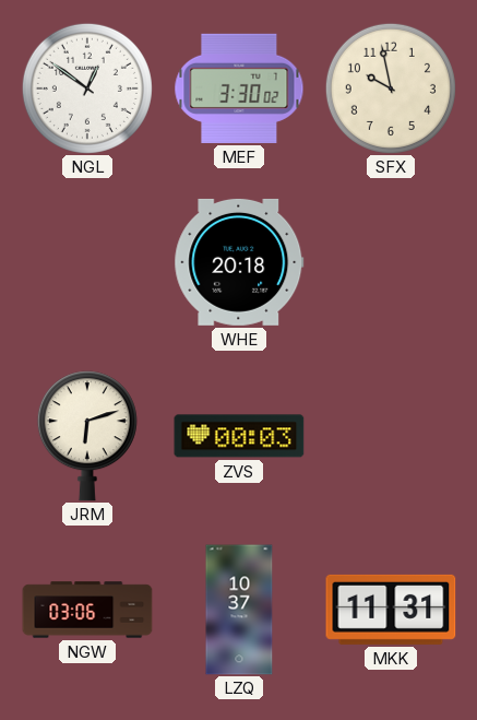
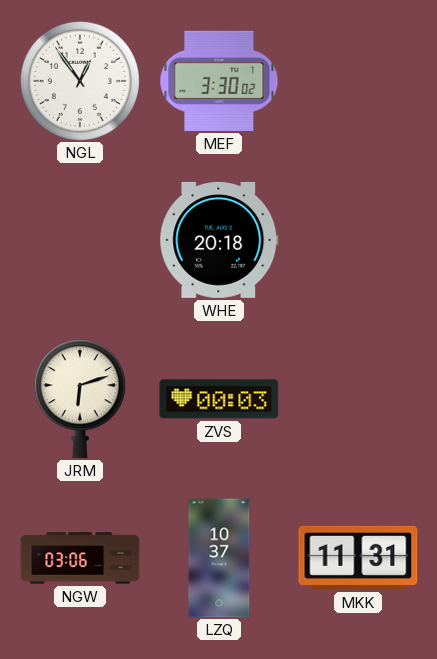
NGL: 12:51 -> 12:54 (80, 81)
SFX: 9:58 -> none (391, 88)
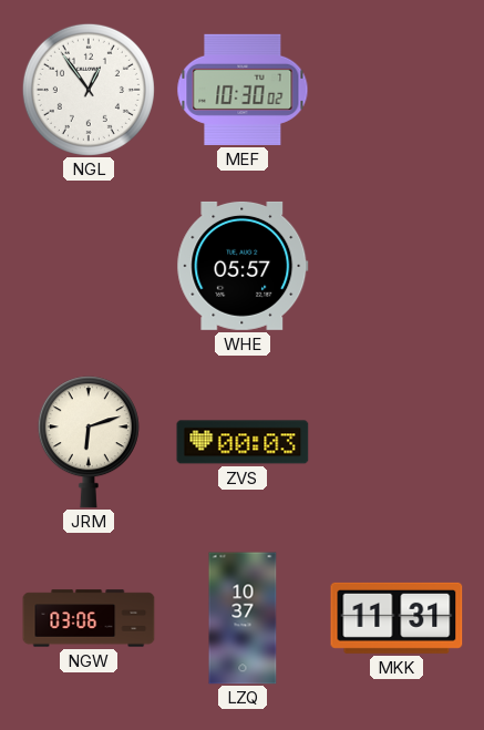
MEF: 3:30 -> 10:30 (243, 90)
WHE: 20:18 -> 05:57 (243, 266)
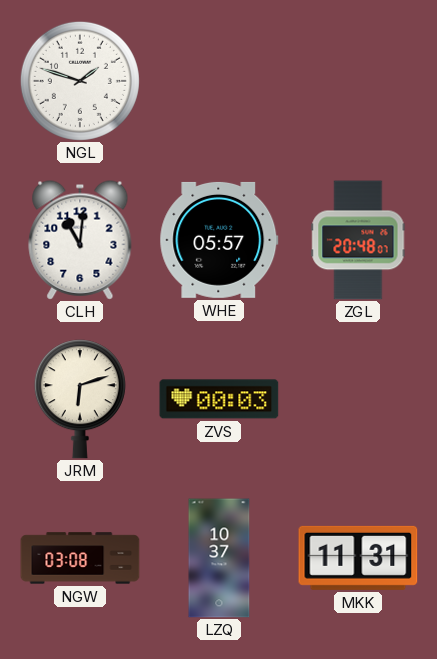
NGL: 12:54 -> 1:48 (80, 81)
MEF: 10:30 -> none (243, 90)
CLH: none -> 11:01 (80, 240)
ZGL: none -> 20:48 (358, 240)
NGW: 03:06 -> 03:08 (80, 558)
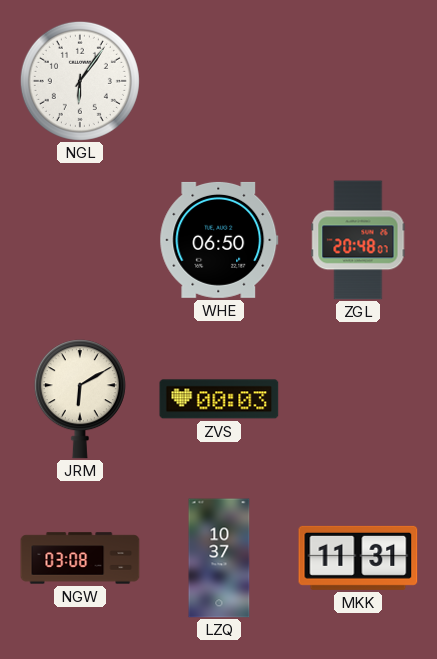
NGL: 1:48 -> 6:06 (80, 81)
CLH: 11:01 -> none (80, 240)
WHE: 05:57 -> 06:50 (219, 240)
JRM: 6:12 -> 6:10 (80, 399)
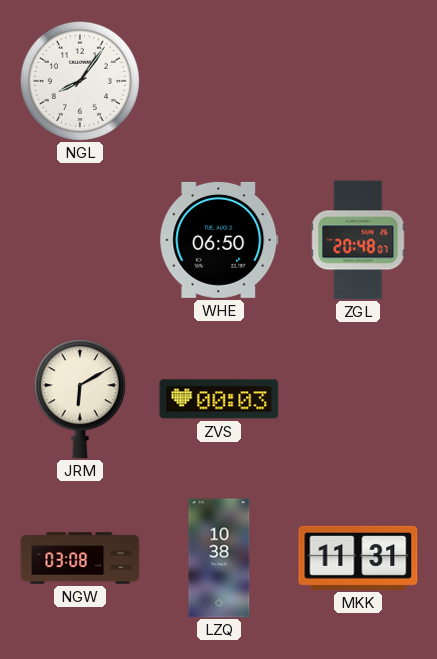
NGL: 6:06 -> 8:06 (80, 81)
LZQ: 10:37 -> 10:38 (219, 558)
